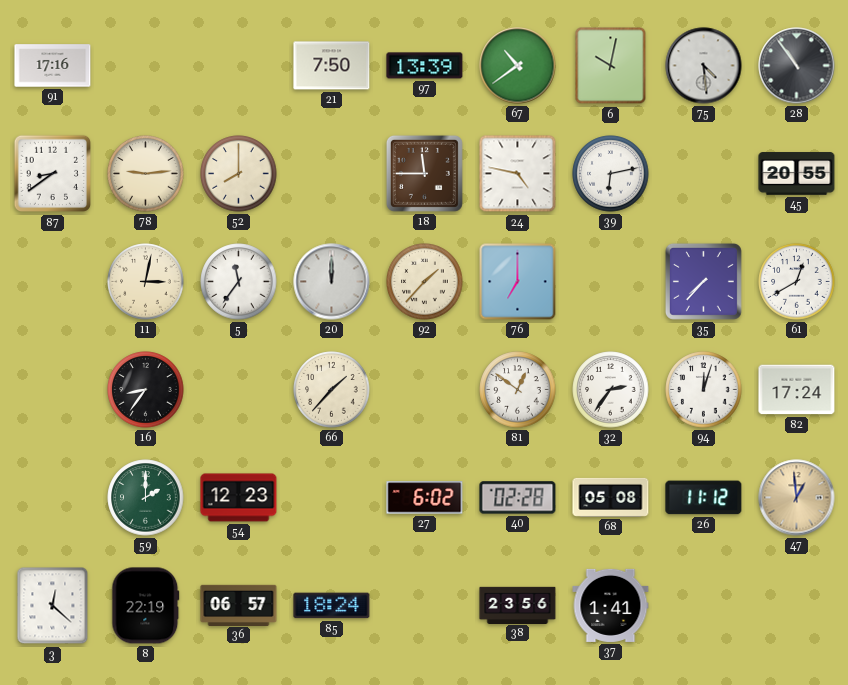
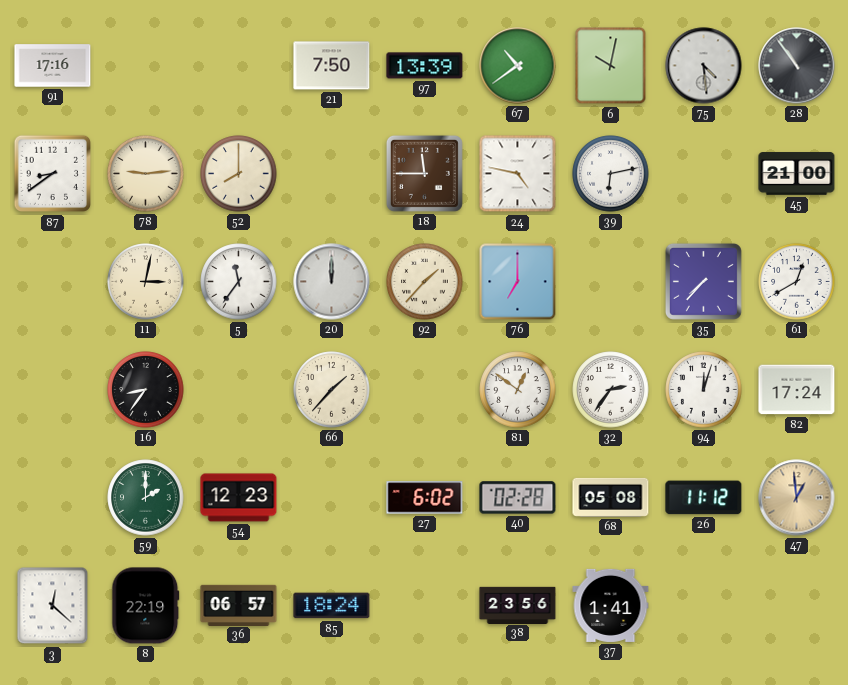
45: 20:55 -> 21:00 (797, 174)
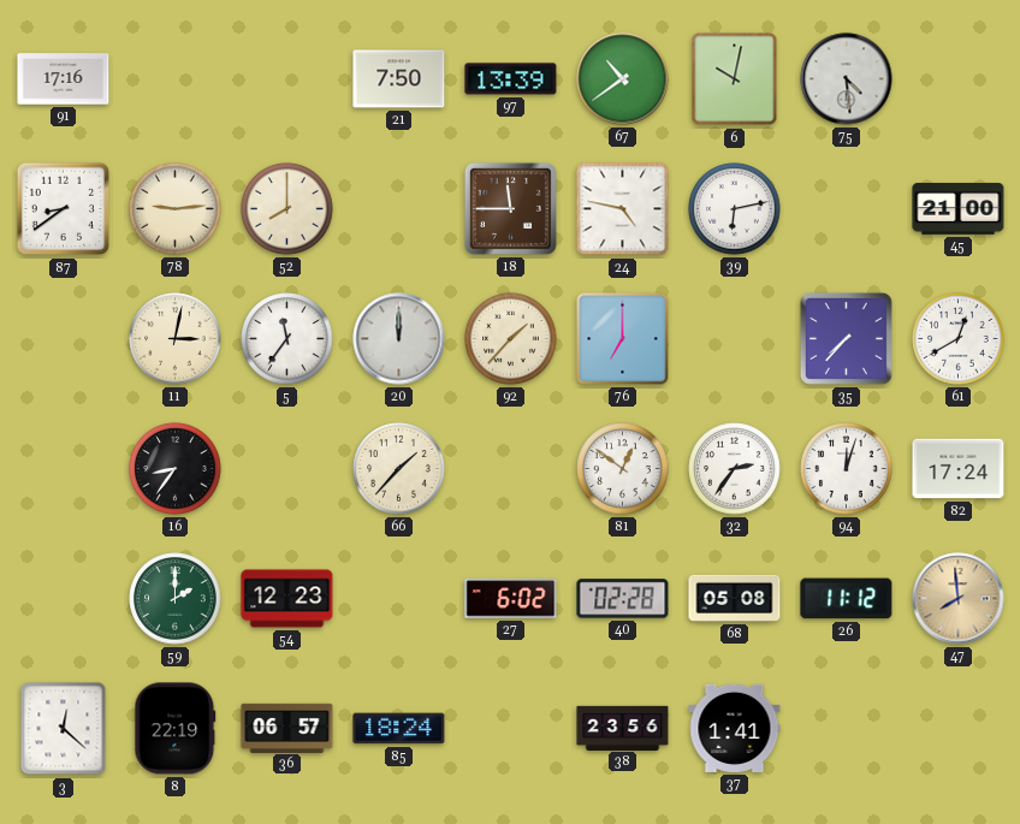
28: 10:54 -> none (797, 66)
47: 12:59 -> 7:59 (959, 599)
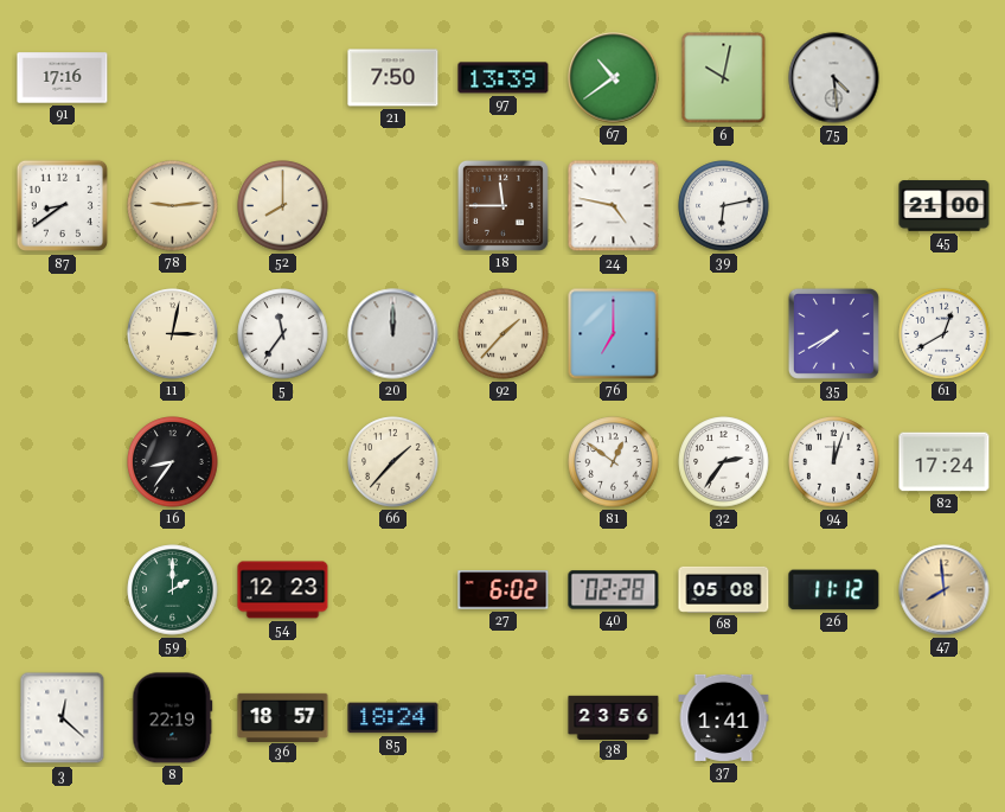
35: 7:37 -> 7:40 (833, 333)
36: 06:57 -> 18:57 (283, 717)
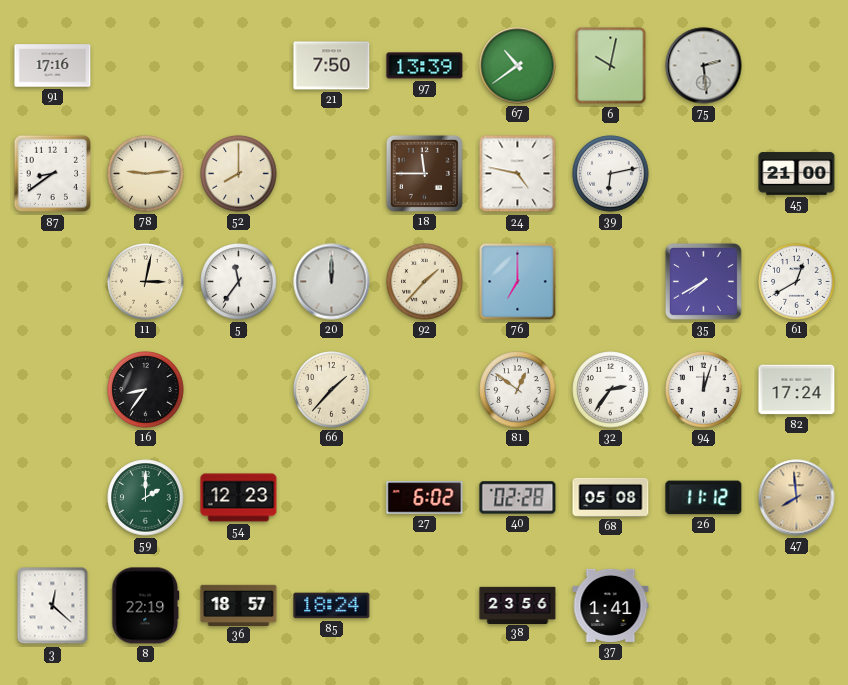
75: 4:29 -> 2:29 (704, 66)
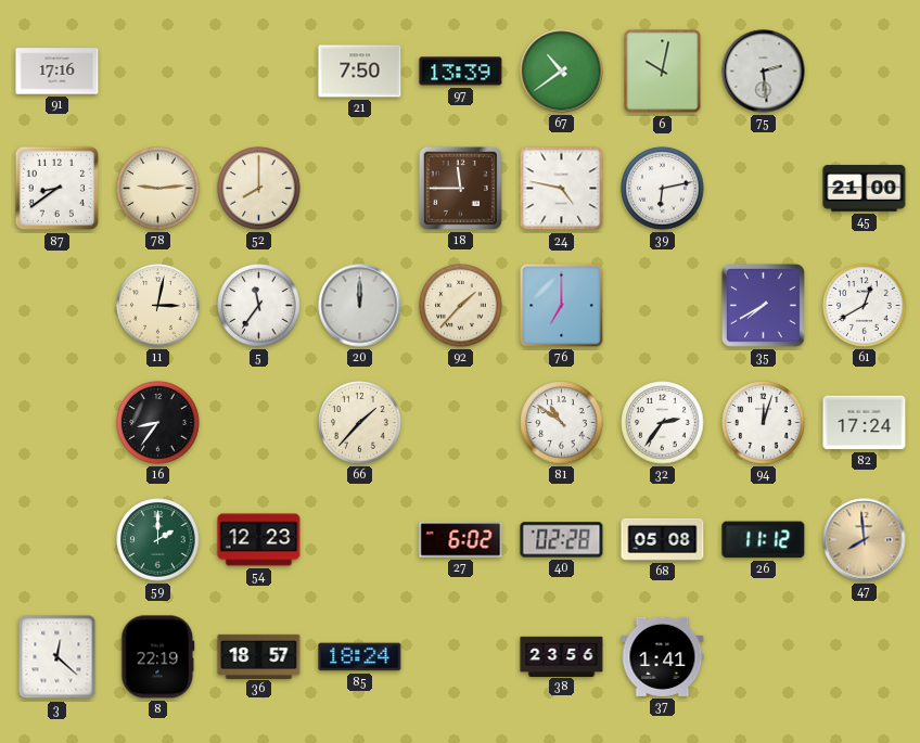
81: 12:51 -> 10:51 (562, 423)
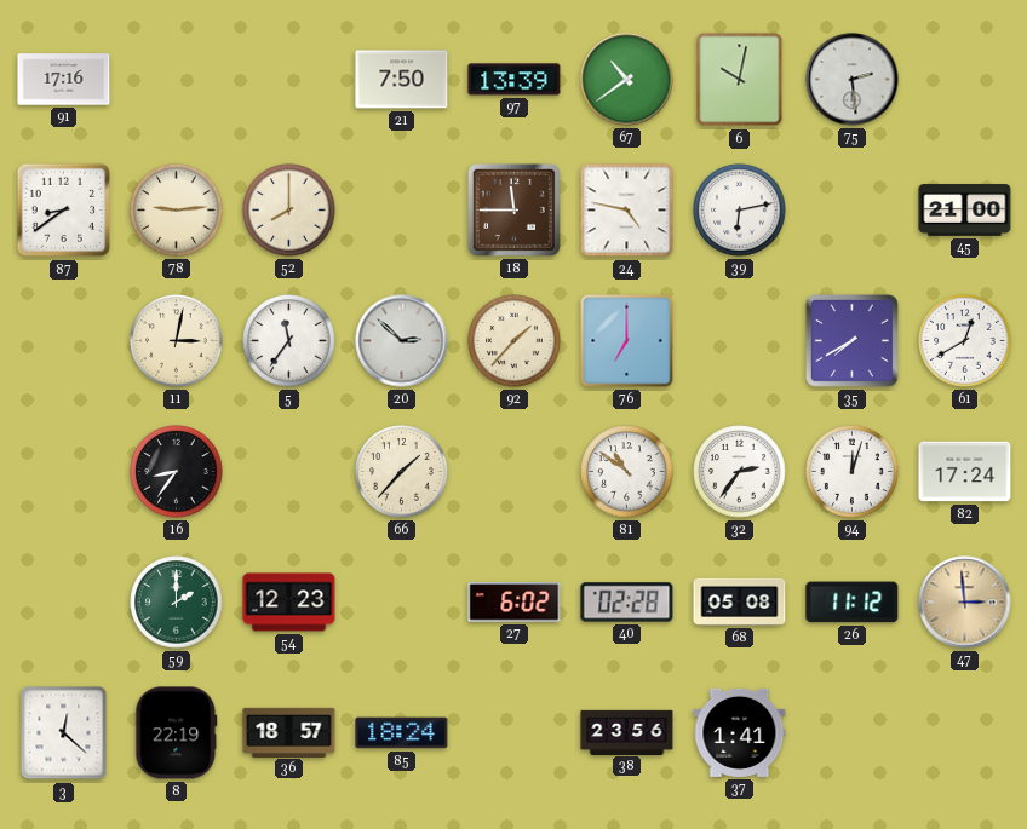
20: 12:00 -> 2:52 (402, 341)
47: 7:59 -> 2:59 (965, 603)
